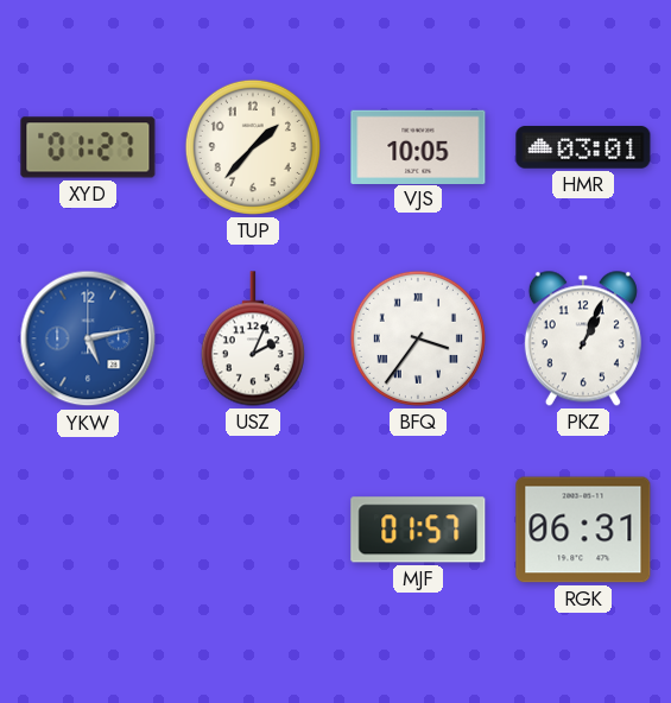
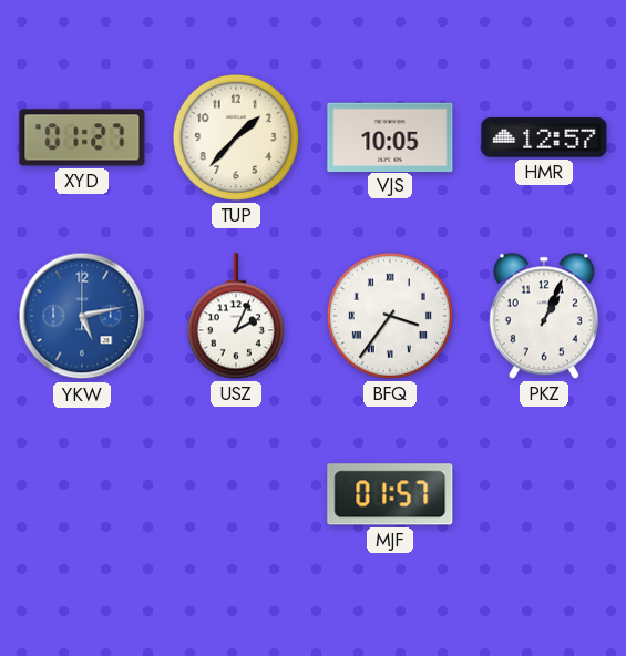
HMR: 03:01 -> 12:57 (544, 137)
RGK: 06:31 -> none (583, 530)
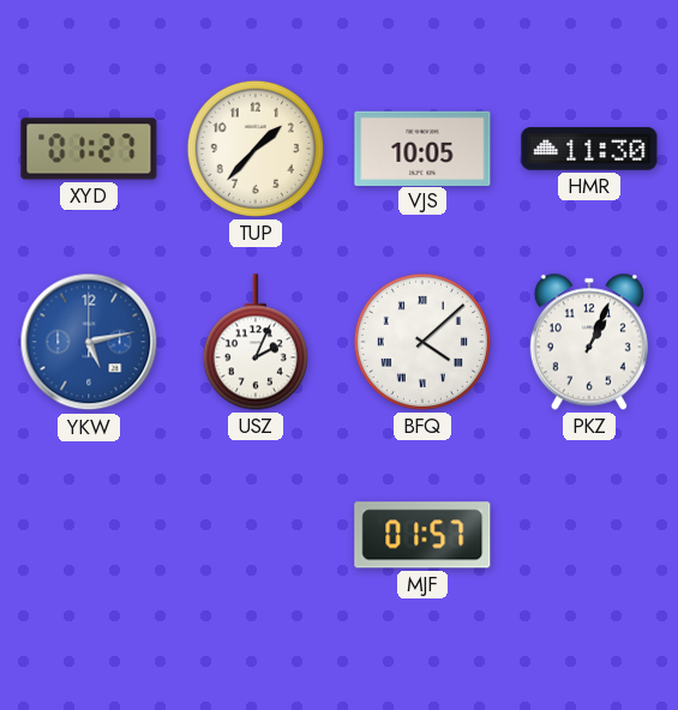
HMR: 12:57 -> 11:30 (589, 149)
BFQ: 3:36 -> 4:08 (422, 342)
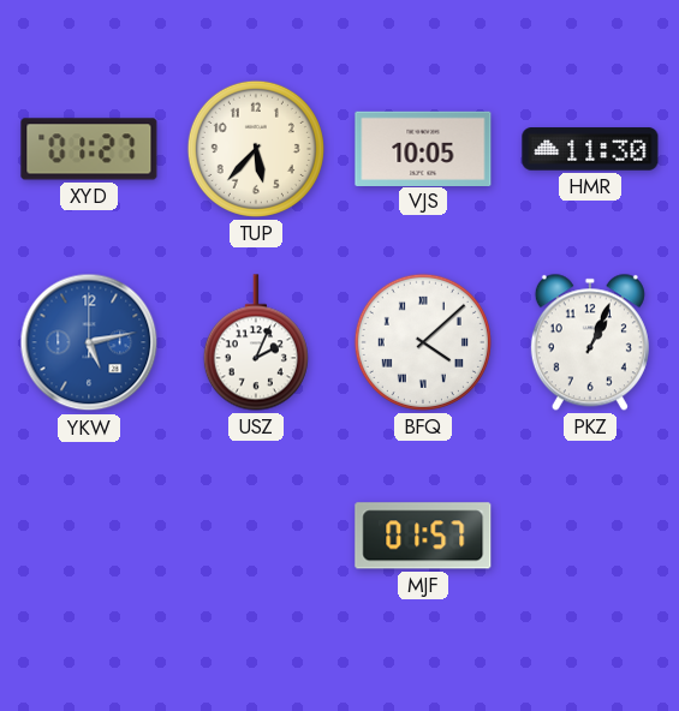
TUP: 1:37 -> 5:37 (256, 149)
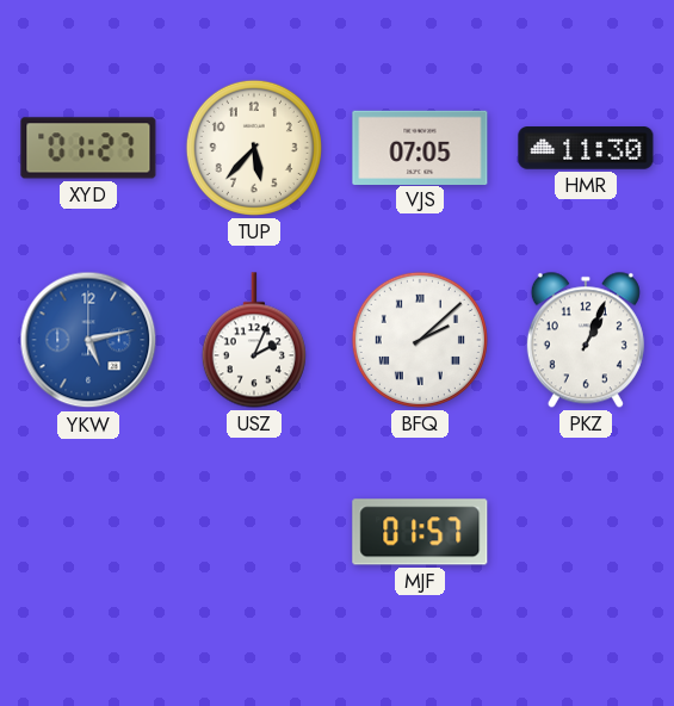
VJS: 10:05 -> 07:05 (420, 147)
BFQ: 4:08 -> 2:08 (420, 340)
